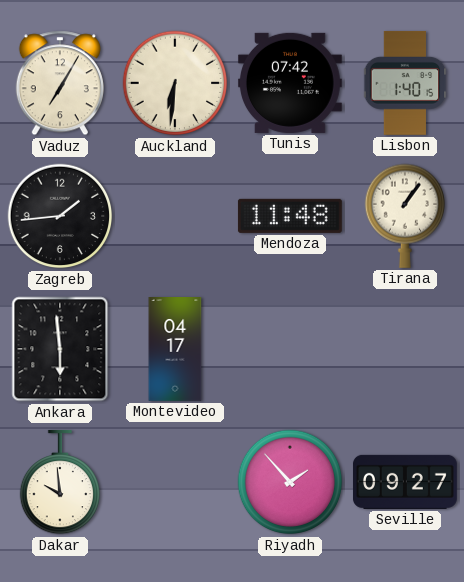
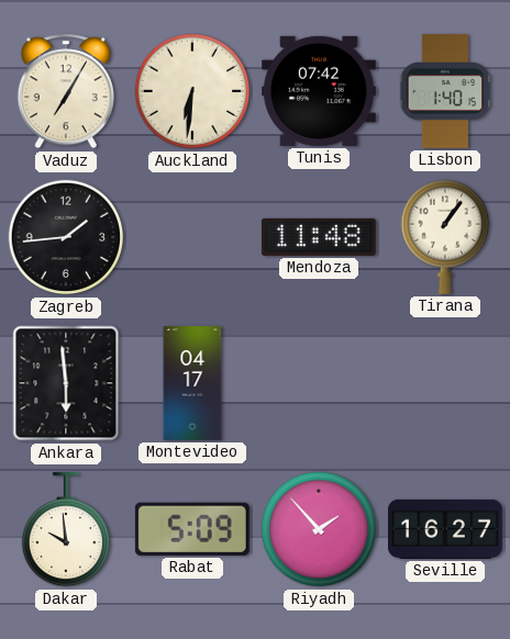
Rabat: none -> 5:09 (192, 529)
Seville: 09:27 -> 16:27 (445, 529)
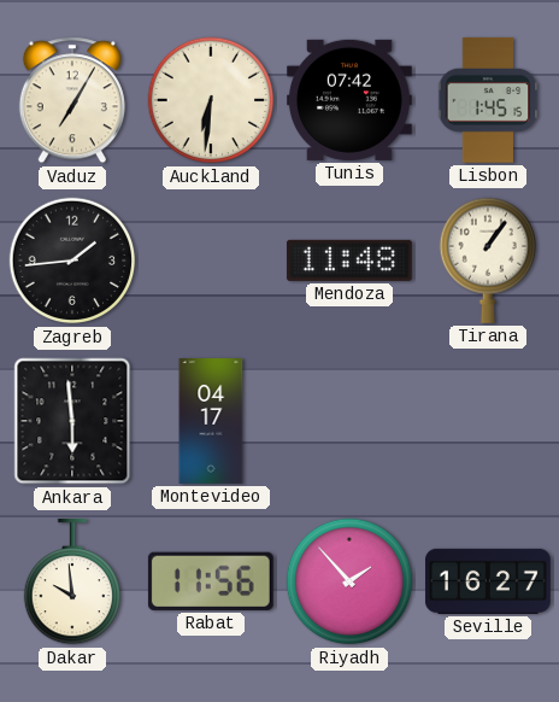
Lisbon: 1:40 -> 1:45 (488, 100)
Rabat: 5:09 -> 11:56 (211, 581)
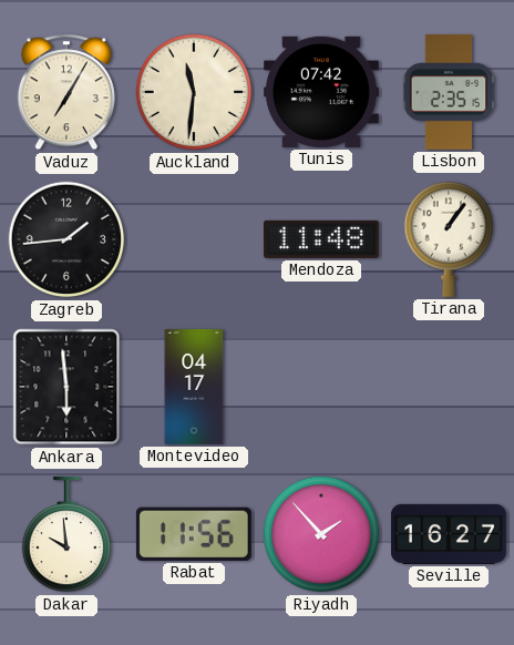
Auckland: 6:31 -> 11:31 (194, 92)
Lisbon: 1:45 -> 2:35 (449, 92)
